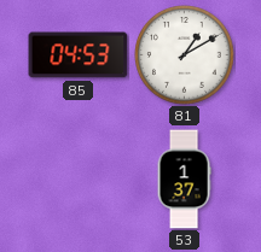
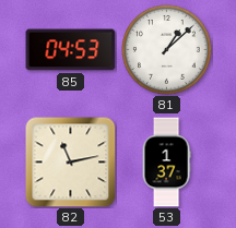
81: 1:10 -> 1:08 (167, 50)
82: none -> 11:13 (71, 163)
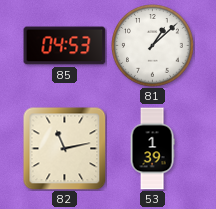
53: 1:37 -> 1:39 (152, 149)
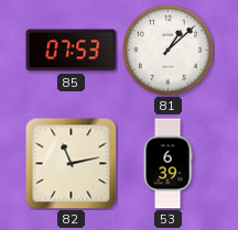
85: 04:53 -> 07:53 (72, 51)
53: 1:39 -> 6:39 (167, 164)
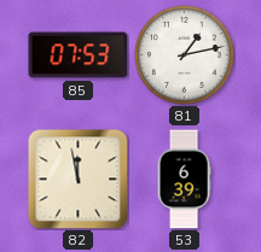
81: 1:08 -> 1:13 (185, 55)
82: 11:13 -> 11:58 (79, 180)
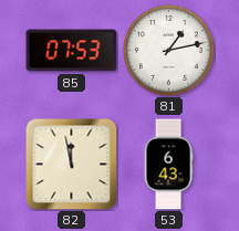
53: 6:39 -> 6:43 (168, 165)
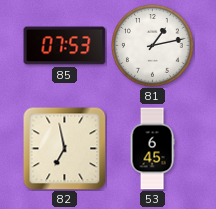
82: 11:58 -> 6:58 (65, 149)
53: 6:43 -> 6:45 (152, 149)
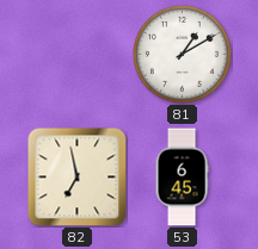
85: 07:53 -> none (65, 46)
81: 1:13 -> 1:10 (183, 55)
